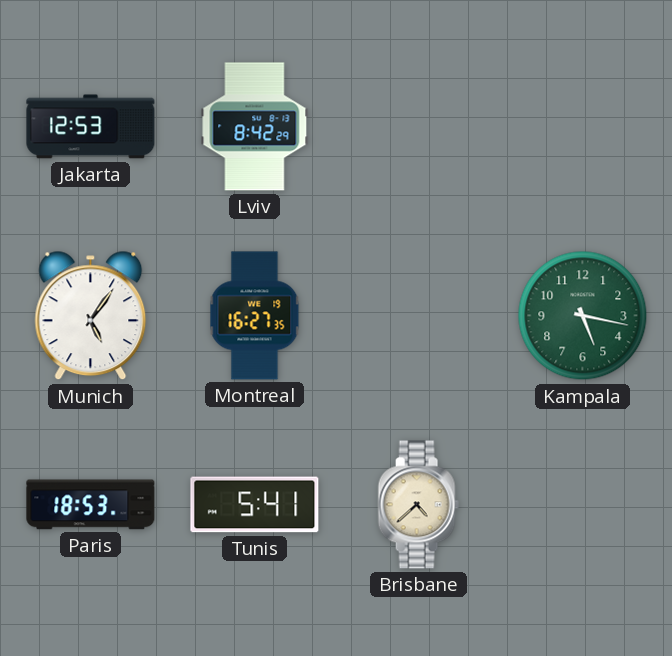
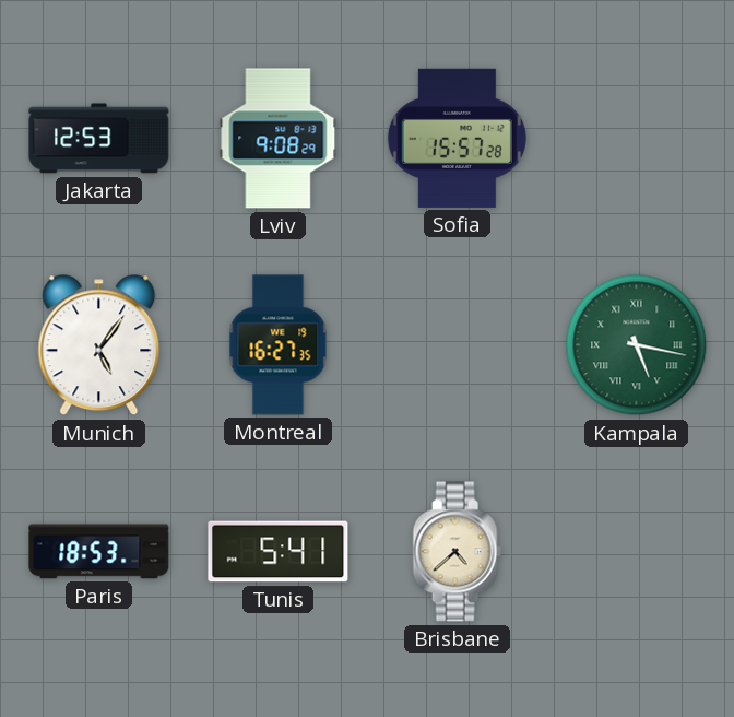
Lviv: 8:42 -> 9:08 (279, 139)
Sofia: none -> 15:57 (457, 138)
Kampala numerals: Arabic -> Roman (637, 345)
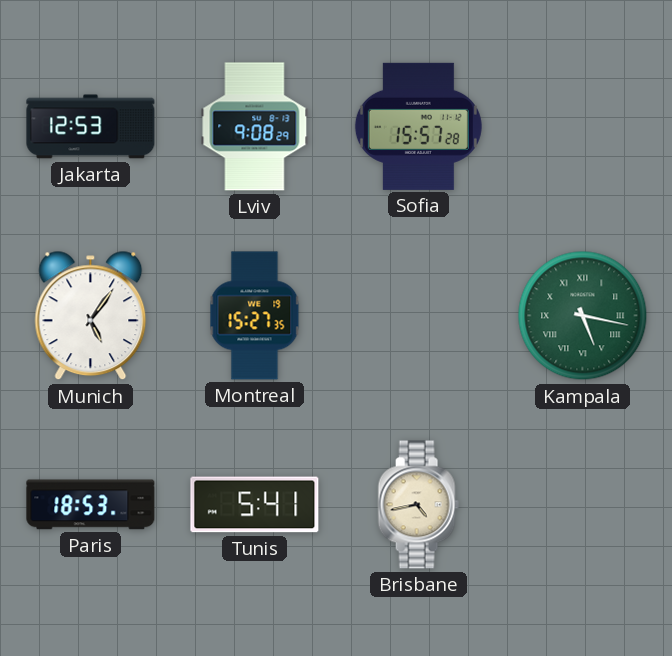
Montreal: 16:27 -> 15:27 (255, 316)
Brisbane: 4:38 -> 4:43 (418, 505)
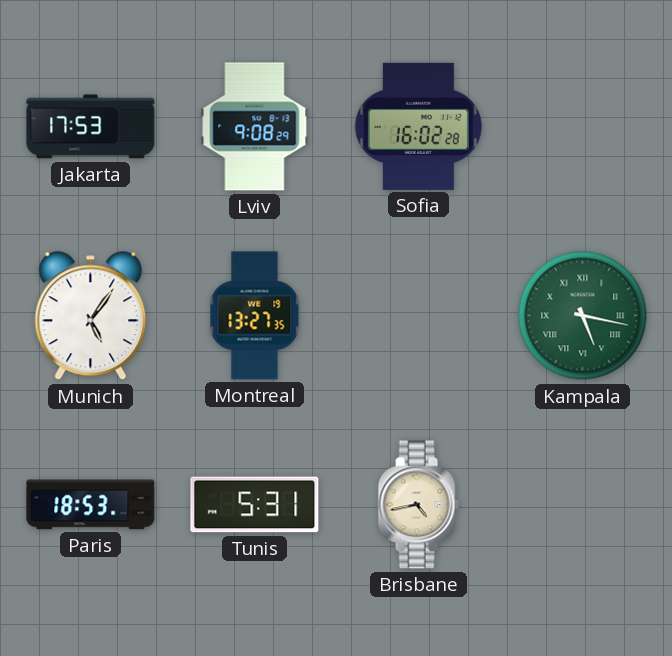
Jakarta: 12:53 -> 17:53 (91, 127)
Sofia: 15:57 -> 16:02 (418, 126)
Montreal: 15:27 -> 13:27 (255, 316)
Tunis: 5:41 -> 5:31 (255, 505)
